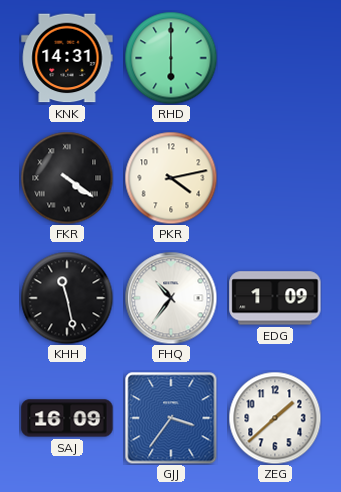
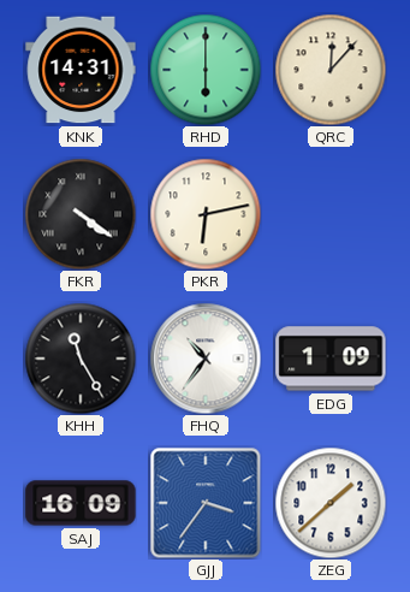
QRC: none -> 12:07 (331, 70)
PKR: 4:13 -> 6:13 (206, 214)
KHH: 11:28 -> 11:25 (81, 359)
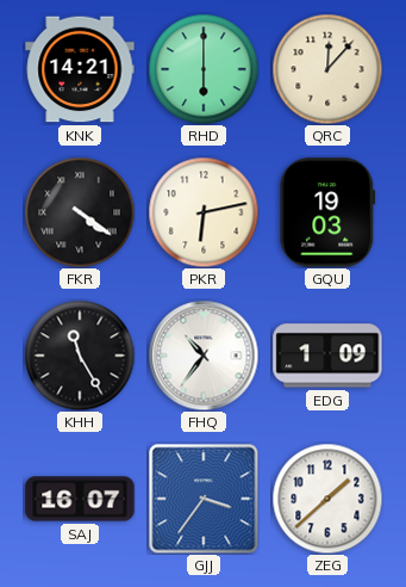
KNK: 14:31 -> 14:21 (80, 69)
GQU: none -> 19:03 (327, 212)
SAJ: 16:09 -> 16:07 (80, 499)
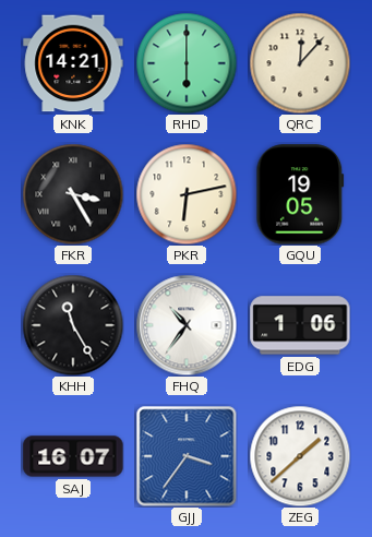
FKR: 4:21 -> 3:25 (73, 194)
GQU: 19:03 -> 19:05 (300, 194)
EDG: 1:09 -> 1:06 (300, 325)
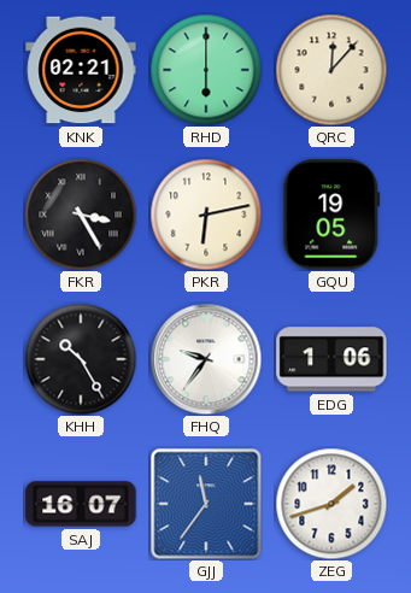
KNK: 14:21 -> 02:21 (81, 70)
KHH: 11:25 -> 10:25 (81, 359)
FHQ: 10:36 -> 9:36 (206, 359)
GJJ: 3:36 -> 11:36 (206, 504)
ZEG: 1:38 -> 1:42 (331, 504)
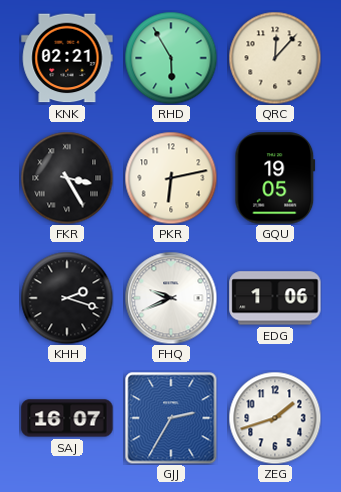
RHD: 6:00 -> 5:55 (171, 58)
KHH: 10:25 -> 2:18 (67, 298)
FHQ: 9:36 -> 9:41 (171, 298)
GJJ: 11:36 -> 2:35 (171, 418)
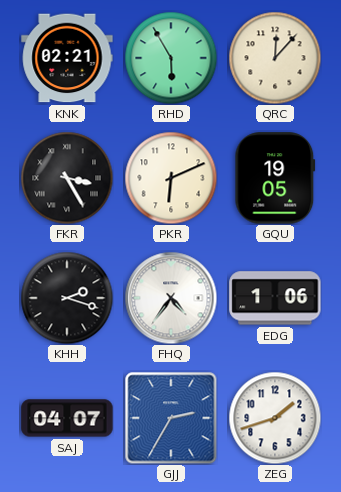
PKR: 6:13 -> 6:11 (171, 178)
FHQ: 9:41 -> 4:36 (171, 298)
SAJ: 16:07 -> 04:07 (67, 418)
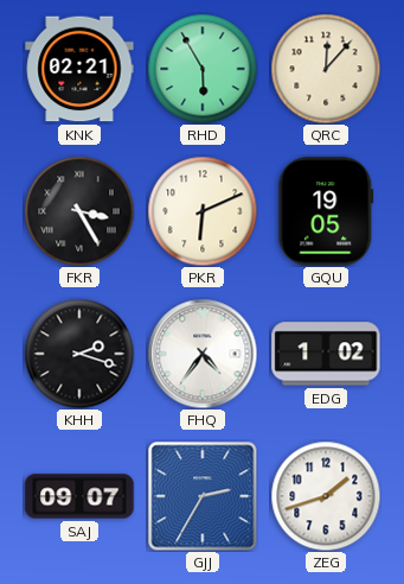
EDG: 1:06 -> 1:02 (326, 354)
SAJ: 04:07 -> 09:07 (79, 496)
